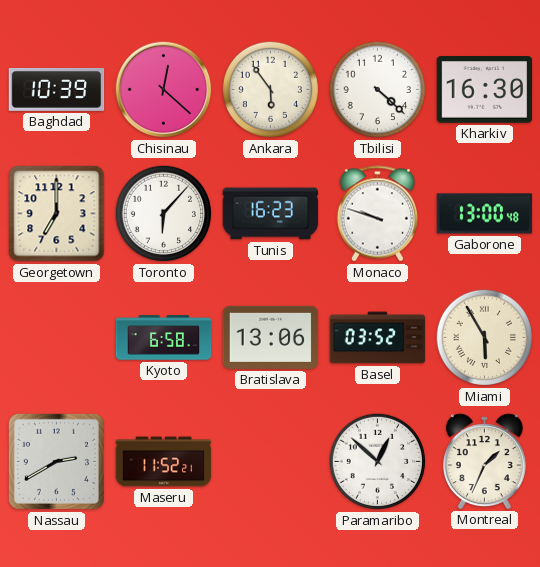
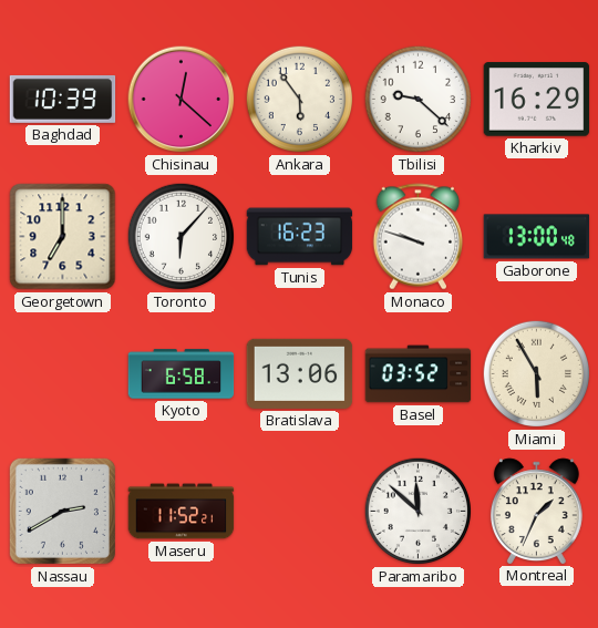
Tbilisi: 4:22 -> 9:22 (419, 100)
Kharkiv: 16:30 -> 16:29 (537, 100)
Paramaribo: 12:52 -> 11:52 (419, 512)
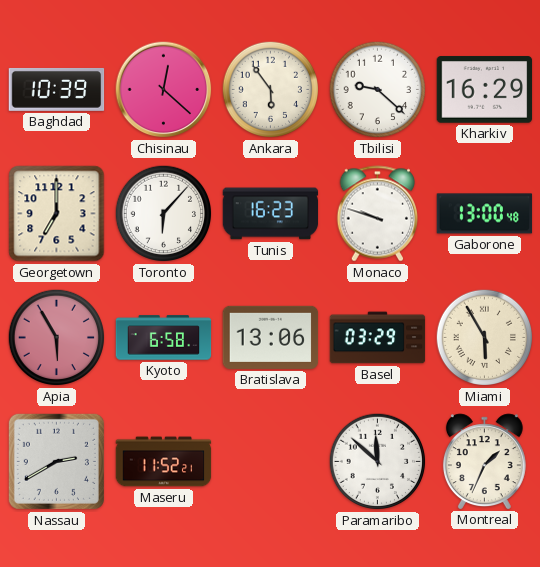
Apia: none -> 5:55 (57, 338)
Basel: 03:52 -> 03:29 (378, 338)
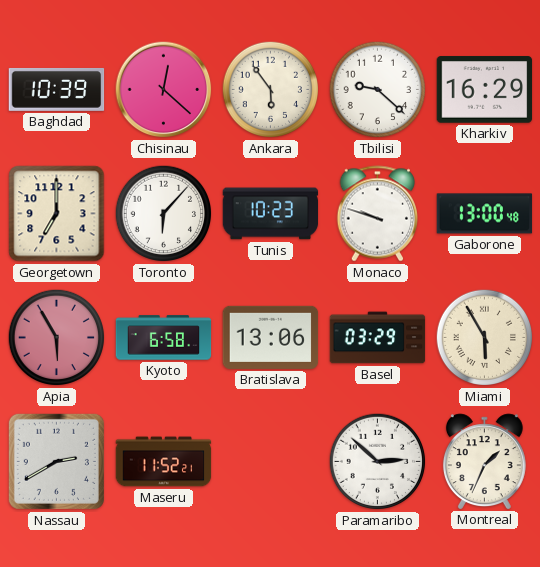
Tunis: 16:23 -> 10:23 (271, 214)
Paramaribo: 11:52 -> 2:52 (378, 462)
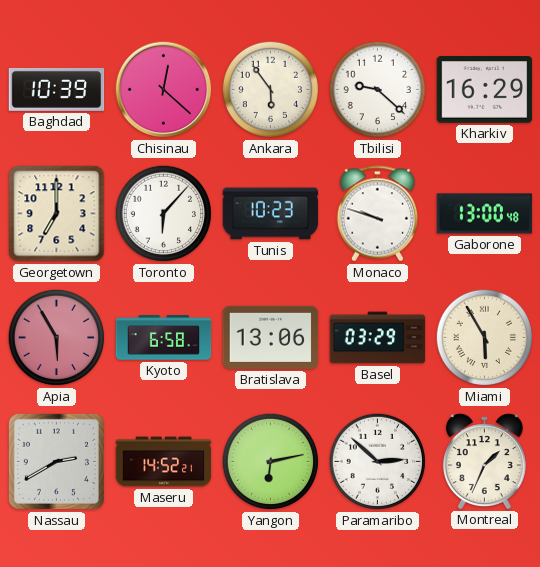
Maseru: 11:52 -> 14:52 (164, 462)
Yangon: none -> 6:13 (271, 462)
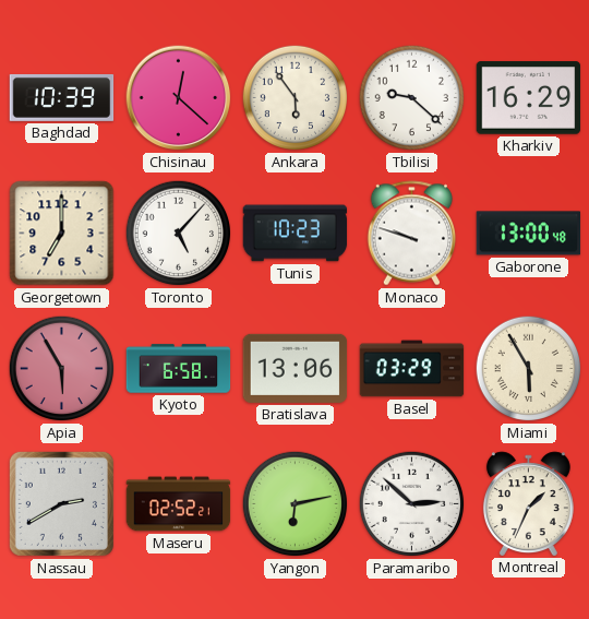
Toronto: 6:07 -> 5:07 (179, 234)
Maseru: 14:52 -> 02:52 (179, 504)
